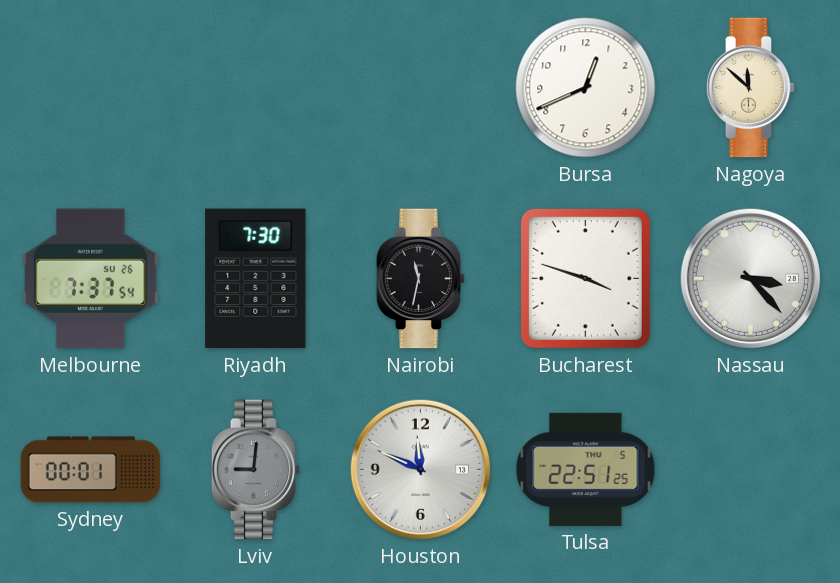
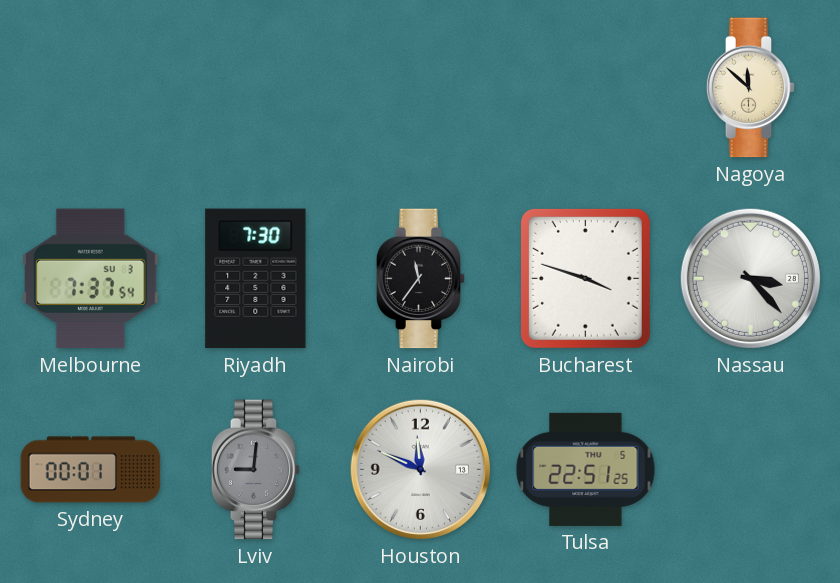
Bursa: 12:41 -> none (586, 88)
Melbourne date: SU 26 -> SU 3 (91, 279)
Nairobi: 11:32 -> 11:36 (421, 279)
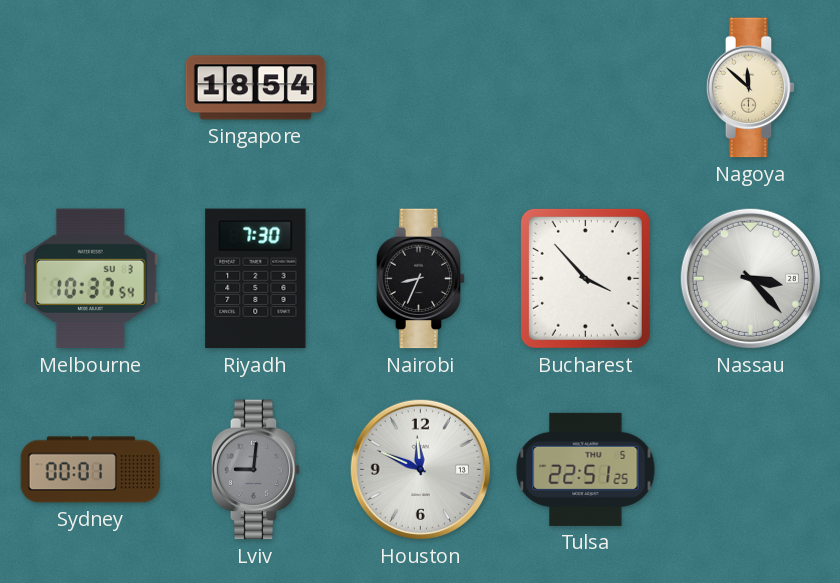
Singapore: none -> 18:54 (256, 88)
Melbourne: 7:37 -> 10:37 (91, 279)
Nairobi: 11:36 -> 8:34 (421, 279)
Bucharest: 3:48 -> 3:53 (585, 278)
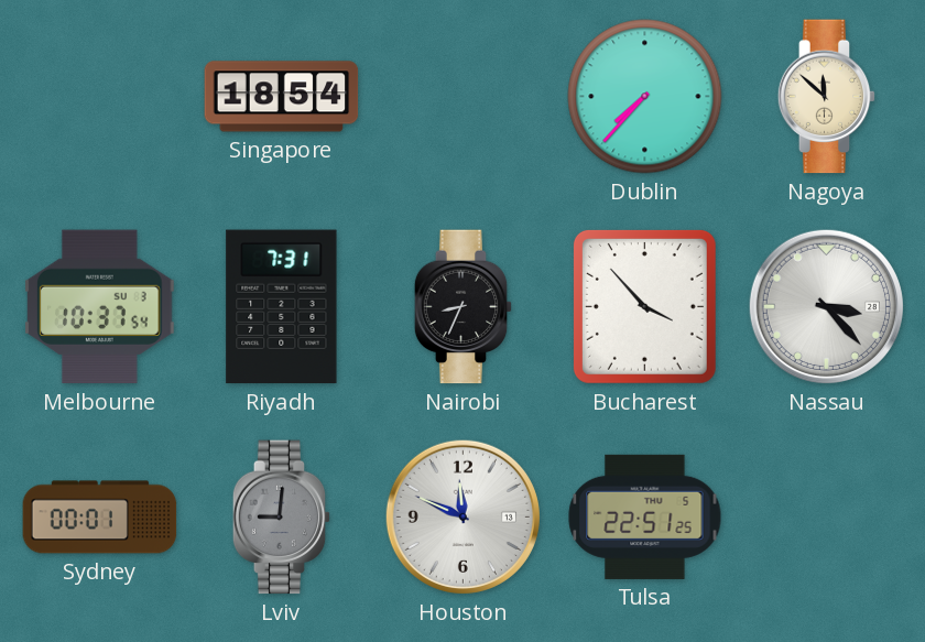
Dublin: none -> 7:37 (645, 97)
Riyadh: 7:30 -> 7:31 (282, 307)
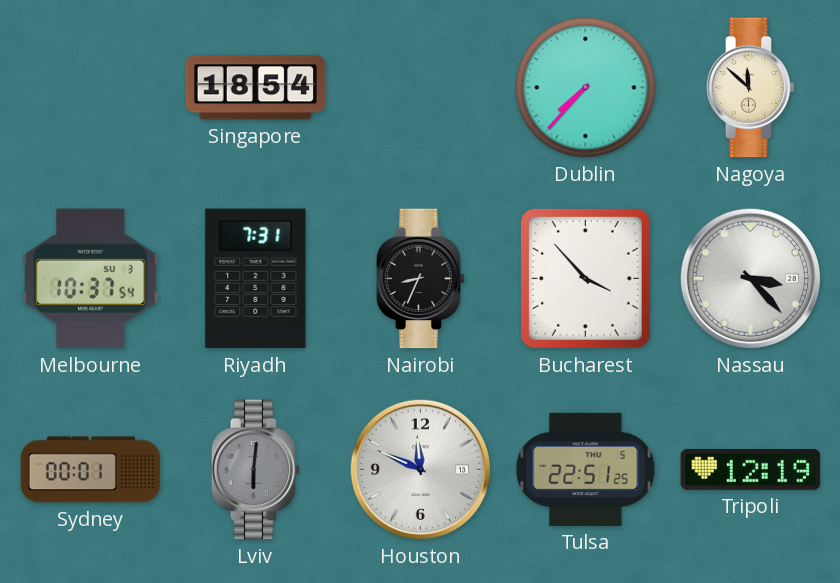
Lviv: 9:01 -> 6:01 (256, 470)
Tripoli: none -> 12:19 (751, 469)
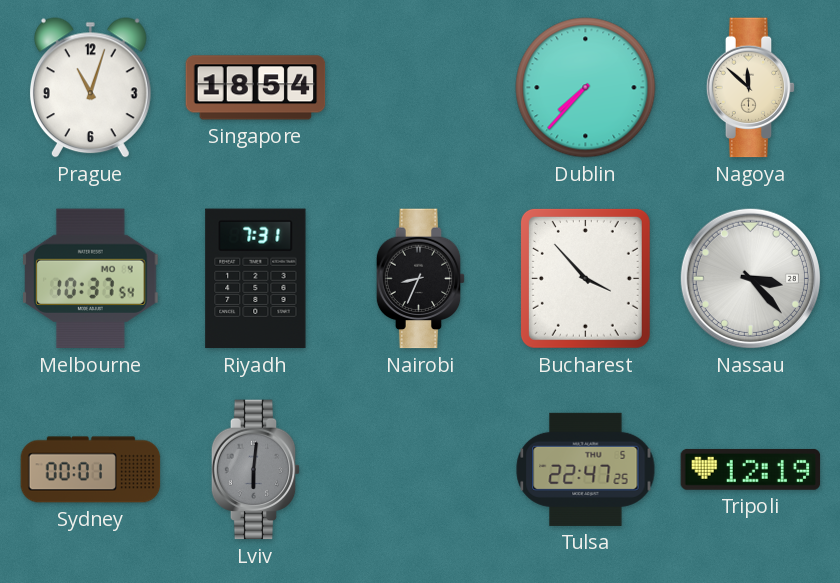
Prague: none -> 11:03 (90, 88)
Melbourne date: SU 3 -> MO 4 (91, 279)
Houston: 11:49 -> none (420, 469)
Tulsa: 22:51 -> 22:47 (586, 469)
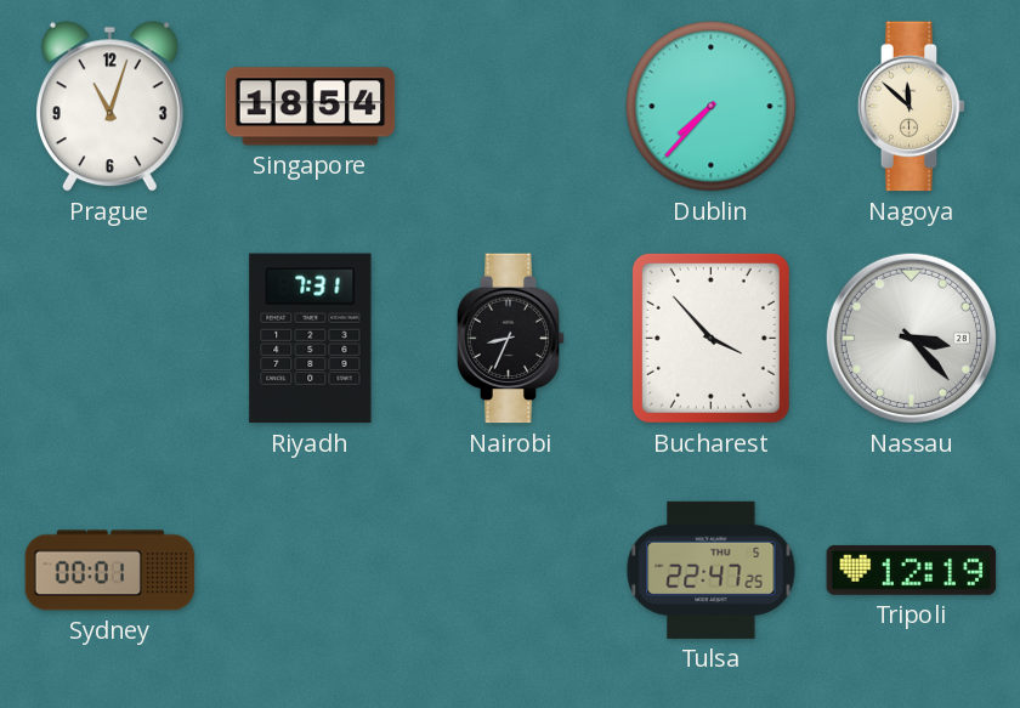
Melbourne: 10:37 -> none (91, 279)
Lviv: 6:01 -> none (256, 470)
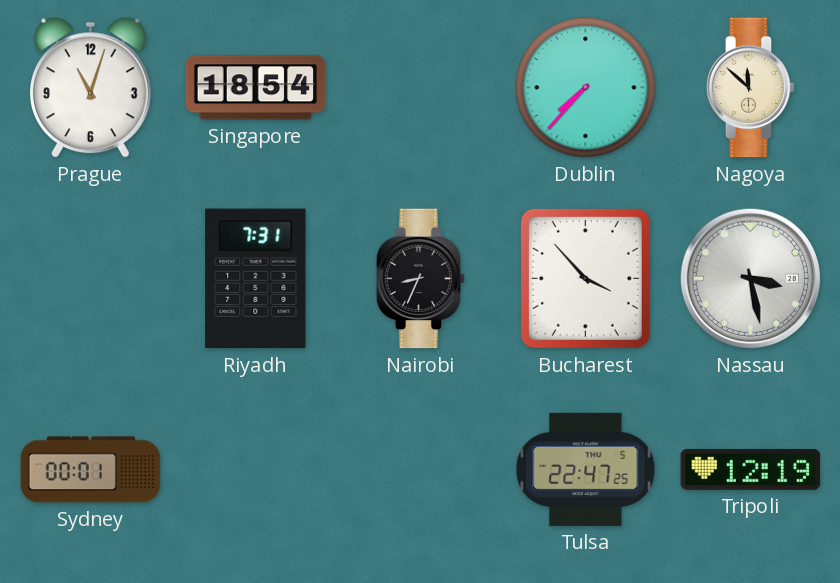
Nassau: 3:23 -> 3:28 (750, 278)
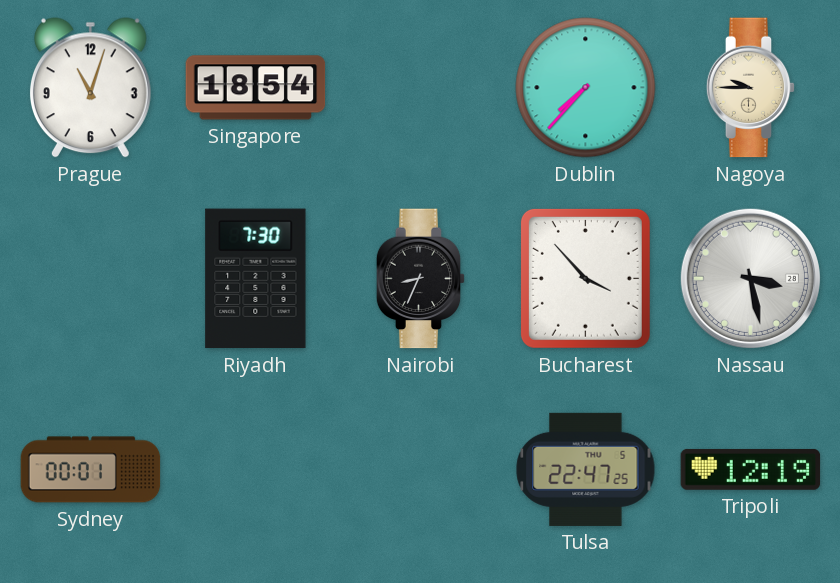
Nagoya: 11:52 -> 9:45 (751, 88)
Riyadh: 7:31 -> 7:30 (256, 279)
